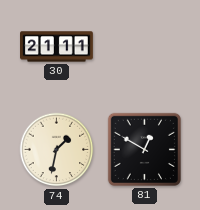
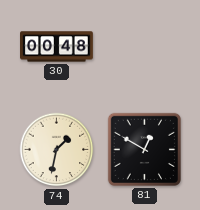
30: 21:11 -> 00:48 (57, 47)
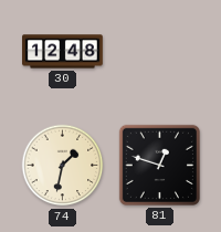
30: 00:48 -> 12:48 (63, 52)
81: 12:50 -> 12:48 (159, 165)
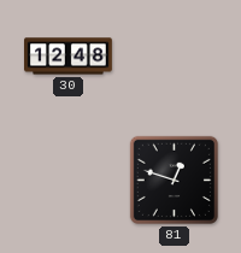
74: 1:32 -> none (63, 166)
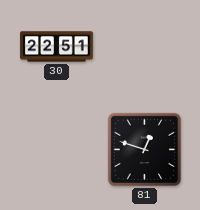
30: 12:48 -> 22:51 (57, 47)
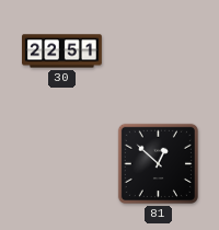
81: 12:48 -> 12:52 (158, 163)
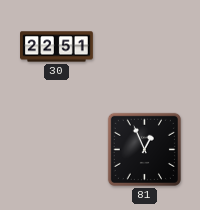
81: 12:52 -> 12:56 (144, 149)
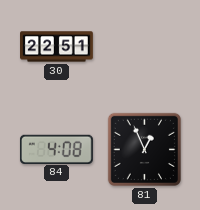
84: none -> 4:08 (56, 149)
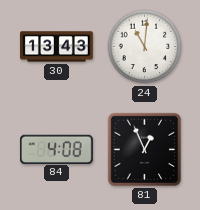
30: 22:51 -> 13:43 (57, 47)
24: none -> 11:01 (145, 47)
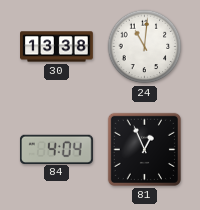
30: 13:43 -> 13:38 (57, 47)
84: 4:08 -> 4:04 (56, 149)
